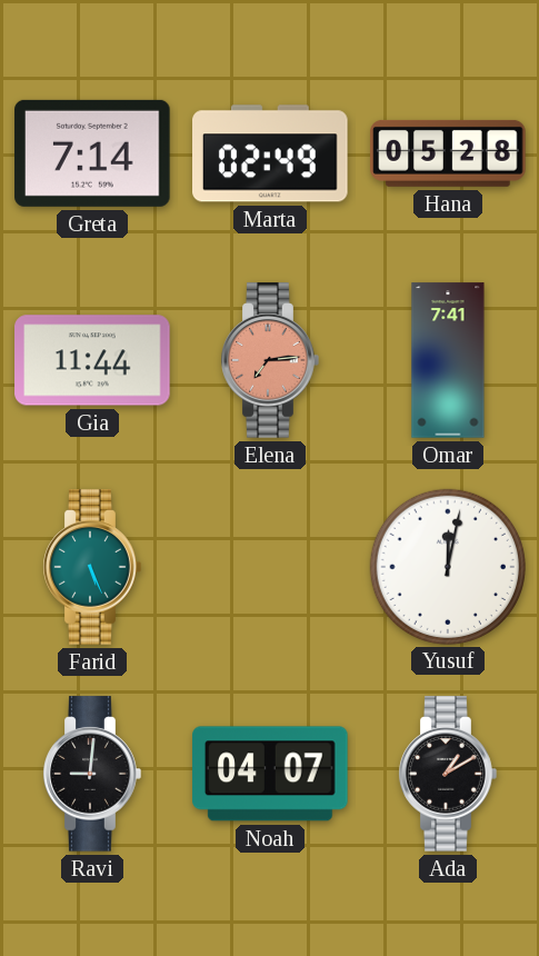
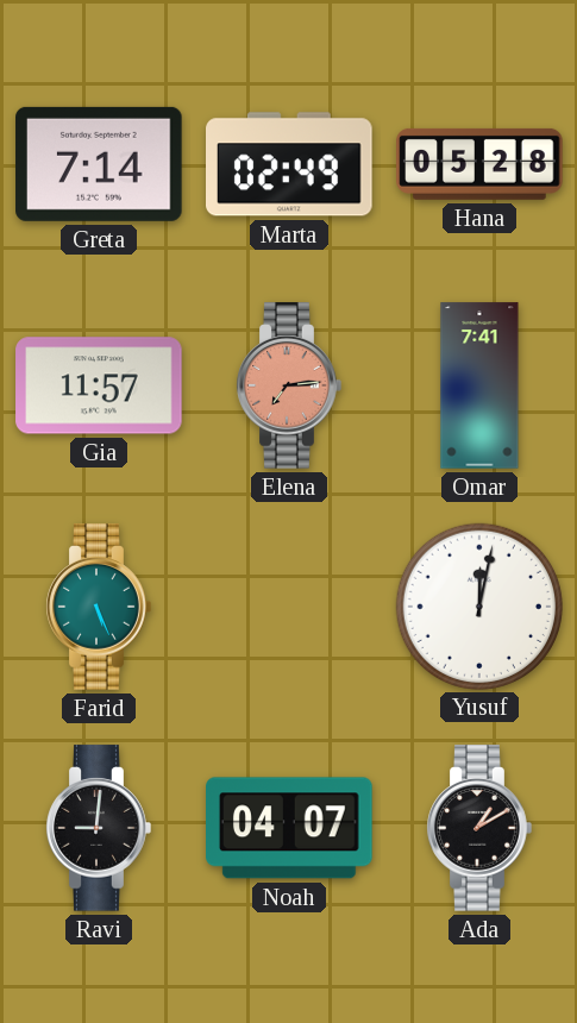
Gia: 11:44 -> 11:57 (99, 385)
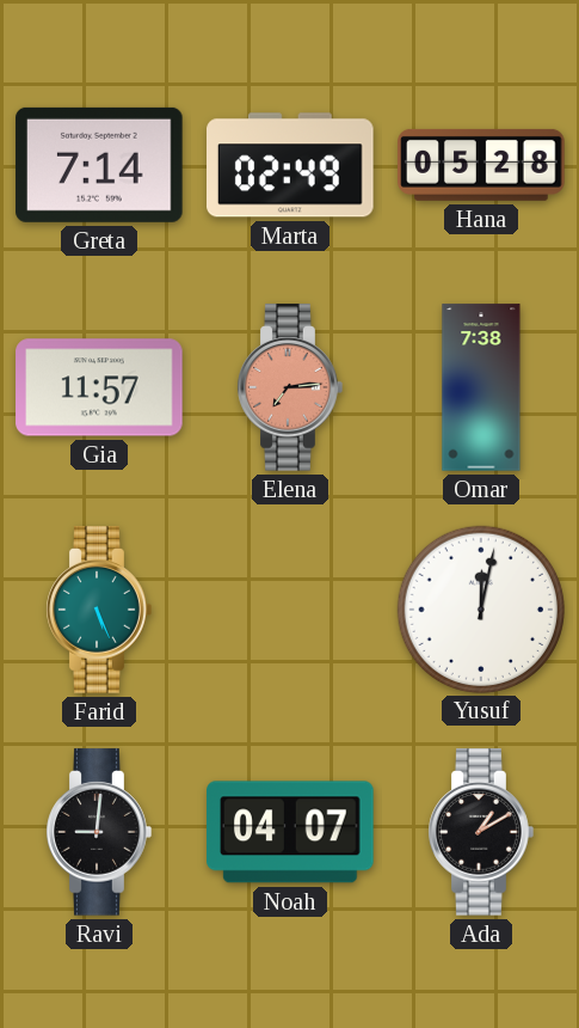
Omar: 7:41 -> 7:38 (481, 387)
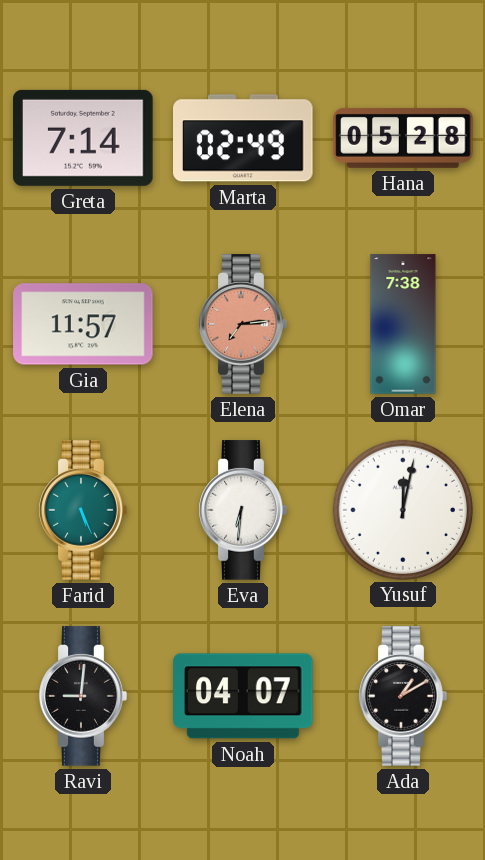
Eva: none -> 6:31 (243, 510)
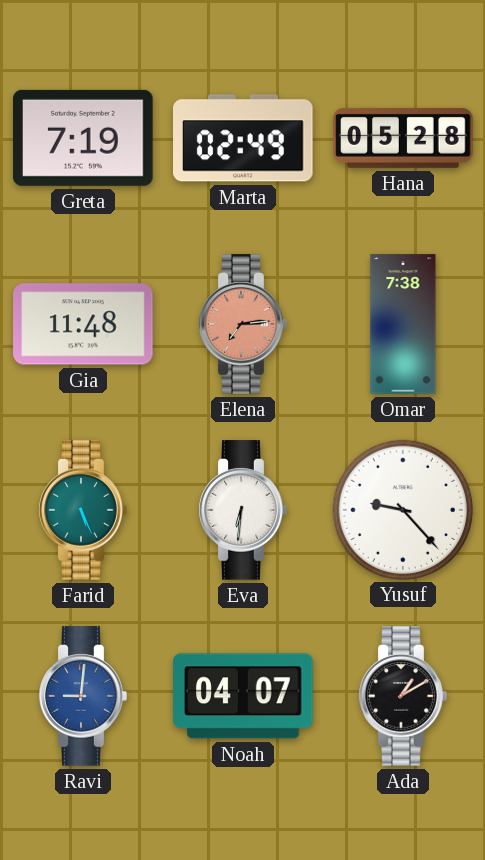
Greta: 7:14 -> 7:19 (83, 138)
Gia: 11:57 -> 11:48 (83, 324)
Yusuf: 12:02 -> 9:23 (402, 509)
Ravi dial: black -> blue (83, 696)
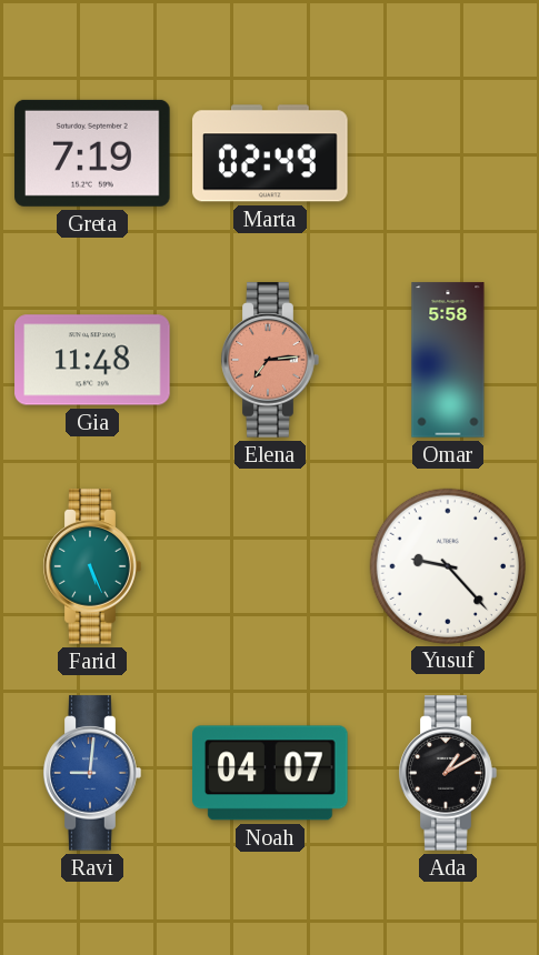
Hana: 05:28 -> none (403, 138)
Omar: 7:38 -> 5:58 (448, 360)
Eva: 6:31 -> none (243, 510)
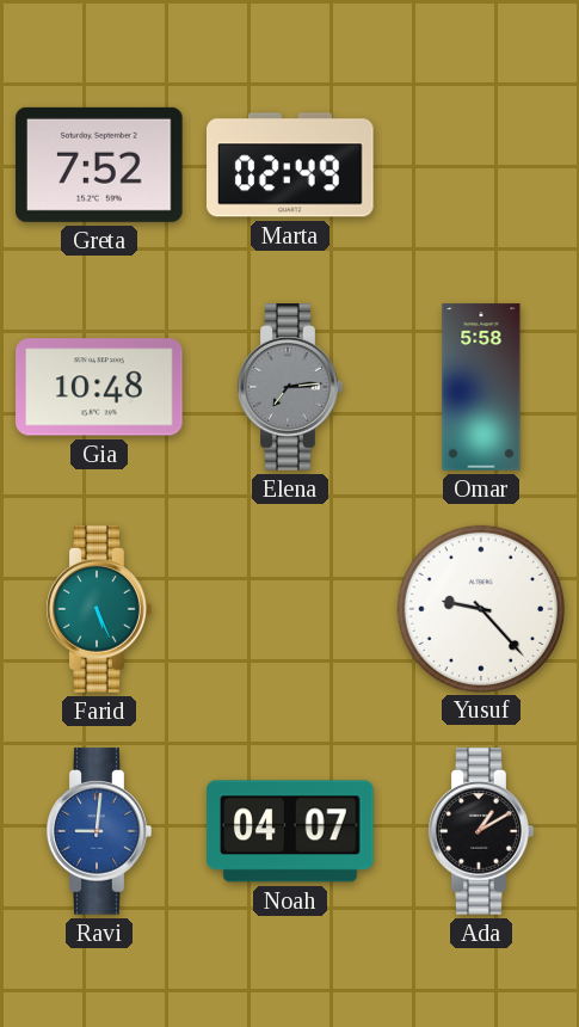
Greta: 7:19 -> 7:52 (99, 165)
Gia: 11:48 -> 10:48 (99, 387)
Elena dial: salmon -> grey (290, 387)
